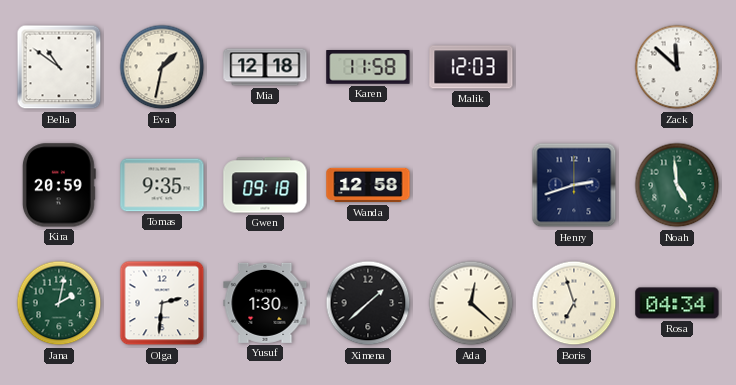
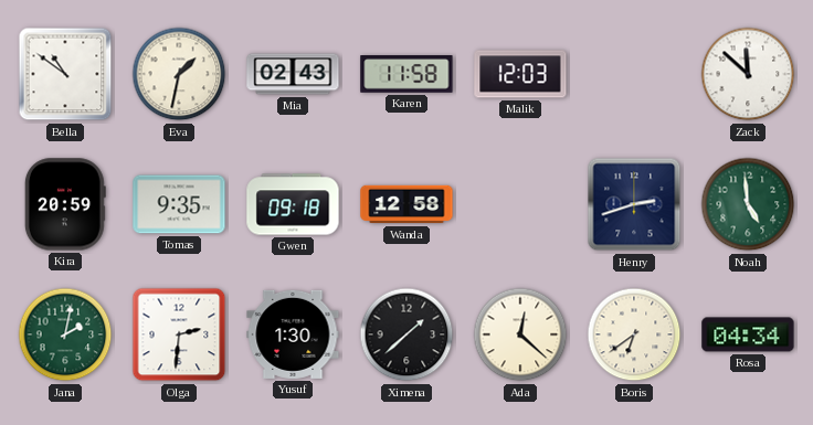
Mia: 12:18 -> 02:43 (293, 74)
Boris: 6:57 -> 6:39 (634, 334)
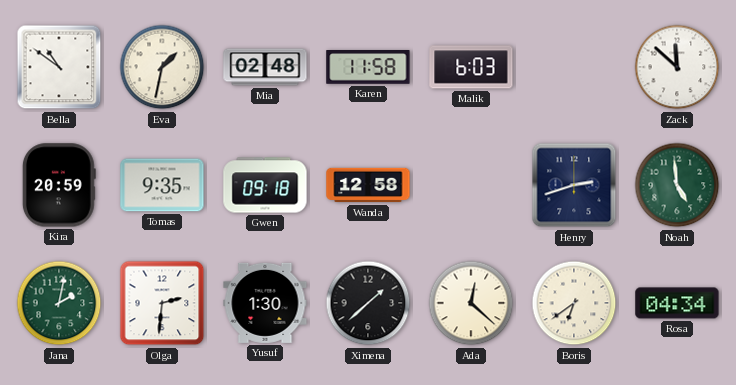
Mia: 02:43 -> 02:48 (265, 67)
Malik: 12:03 -> 6:03 (471, 67)
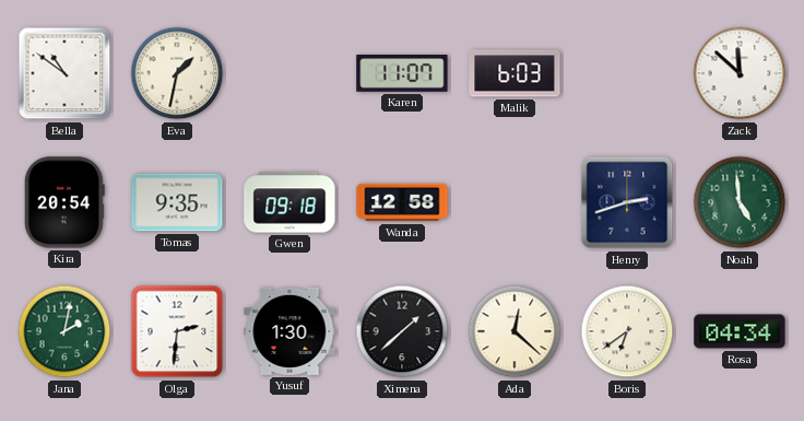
Mia: 02:48 -> none (265, 67)
Karen: 11:58 -> 11:07 (402, 73)
Kira: 20:59 -> 20:54 (64, 202)
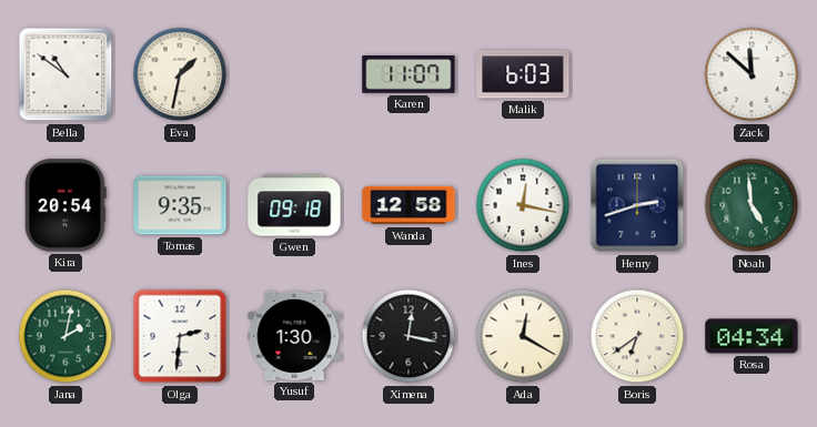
Ines: none -> 12:17 (523, 205)
Ximena: 1:38 -> 12:17 (408, 336)
Ada: 12:22 -> 12:20 (523, 336)
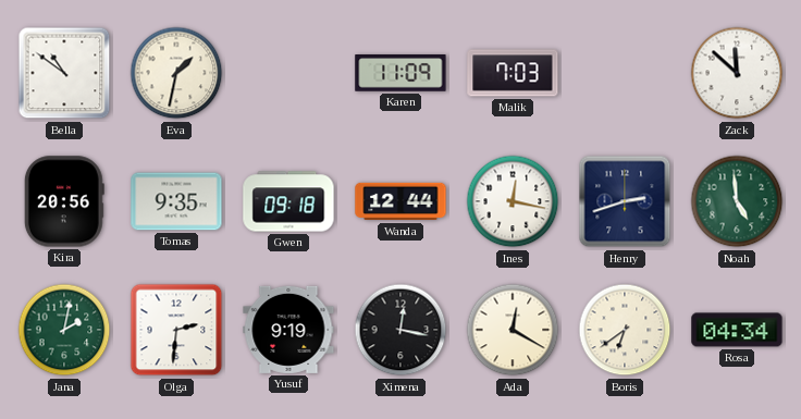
Karen: 11:07 -> 11:09 (401, 73)
Malik: 6:03 -> 7:03 (513, 73)
Kira: 20:54 -> 20:56 (64, 201)
Wanda: 12:58 -> 12:44 (401, 201)
Yusuf: 1:30 -> 9:19 (288, 330)
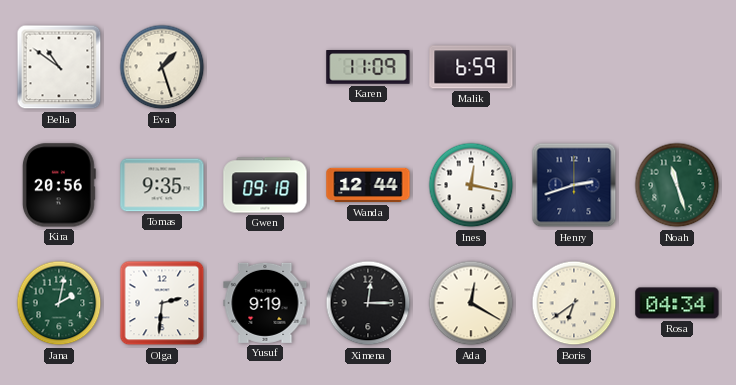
Eva: 1:32 -> 1:27 (162, 67)
Malik: 7:03 -> 6:59 (471, 67)
Zack: 11:52 -> none (737, 73)
Noah: 4:59 -> 11:27 (677, 185)
Ximena: 12:17 -> 12:15 (368, 303)
